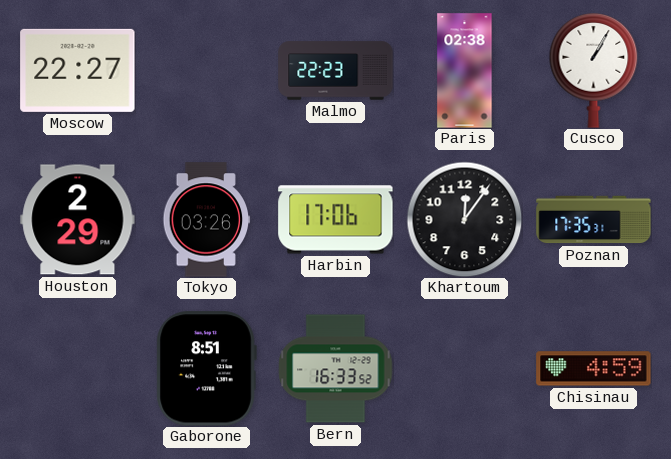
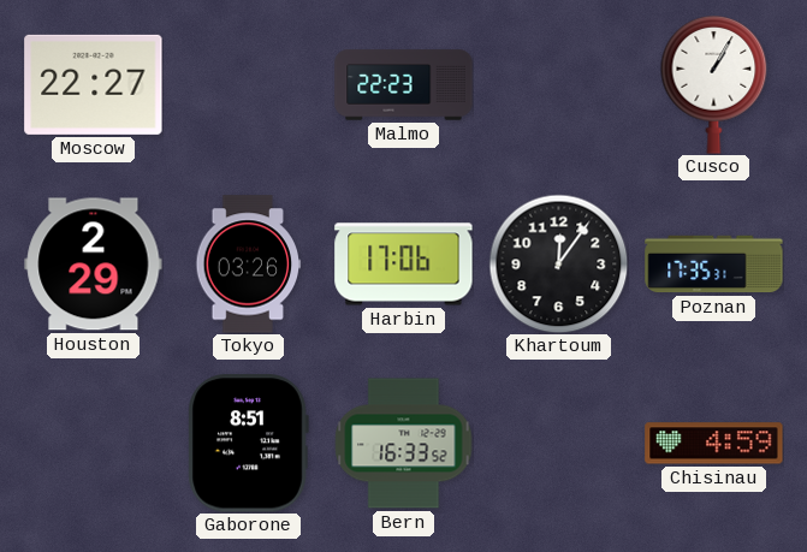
Paris: 02:38 -> none (465, 71)
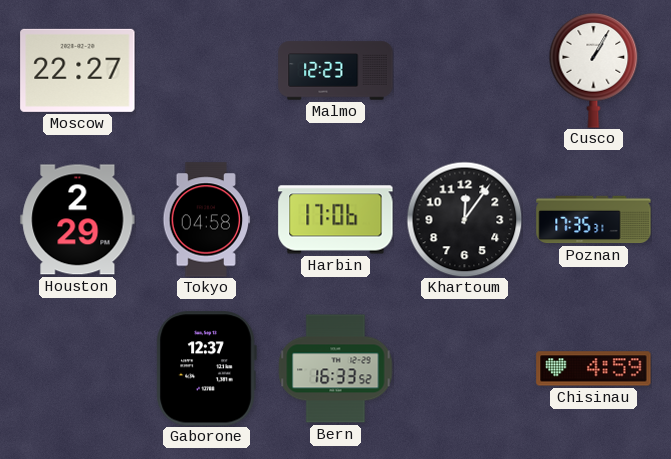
Malmo: 22:23 -> 12:23 (336, 71)
Tokyo: 03:26 -> 04:58 (207, 220)
Gaborone: 8:51 -> 12:37 (206, 369)
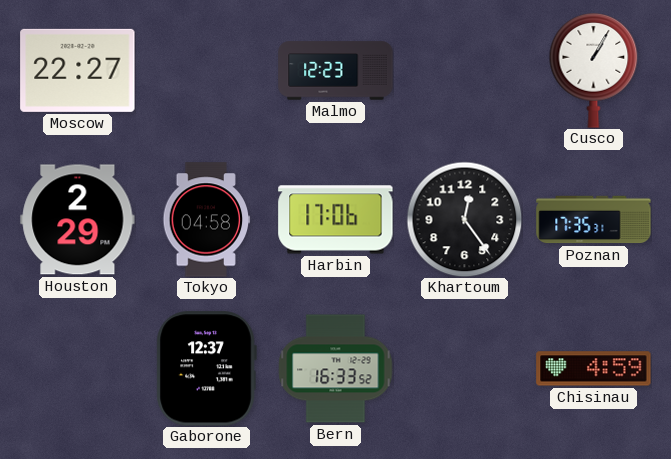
Khartoum: 12:06 -> 12:24 (464, 219)
